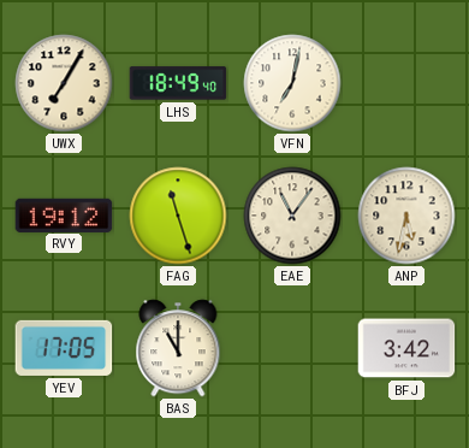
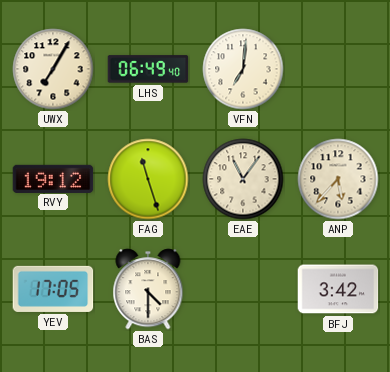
LHS: 18:49 -> 06:49 (148, 69)
VFN: 7:02 -> 7:01 (243, 69)
ANP: 5:32 -> 5:37 (338, 179)
BAS: 11:00 -> 4:30 (148, 289)
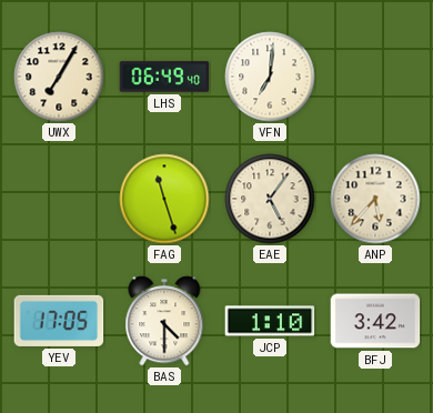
RVY: 19:12 -> none (53, 178)
EAE: 11:06 -> 5:06 (270, 199)
JCP: none -> 1:10 (270, 321)
